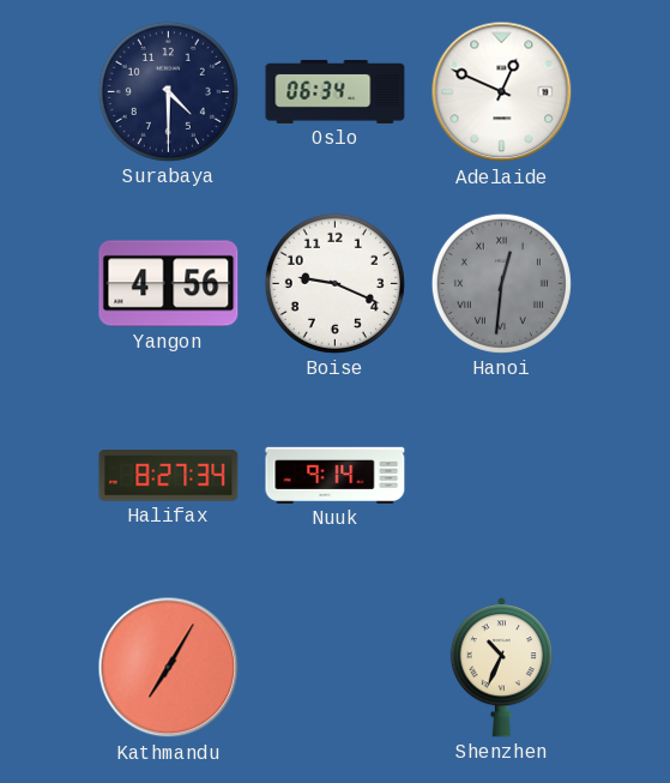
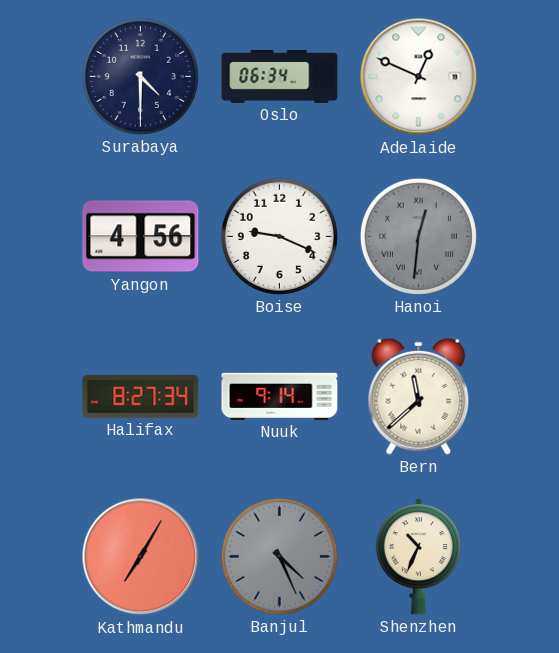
Bern: none -> 11:38 (419, 396)
Banjul: none -> 4:26 (279, 556)
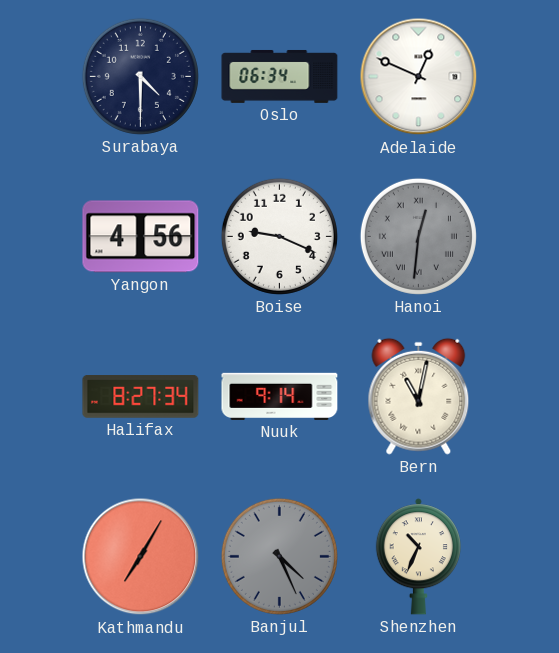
Bern: 11:38 -> 11:02 (419, 396)
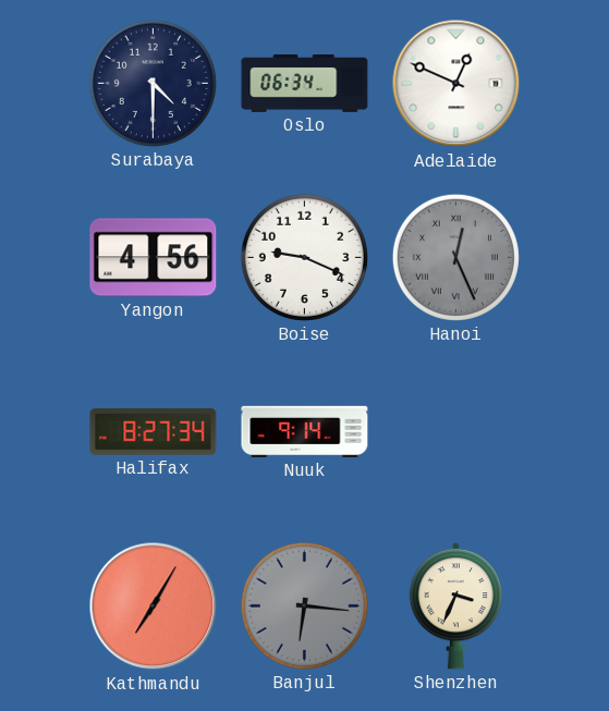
Hanoi: 12:31 -> 12:26 (455, 257)
Bern: 11:02 -> none (419, 396)
Banjul: 4:26 -> 6:16 (304, 605)
Shenzhen: 10:34 -> 3:34 (455, 606)
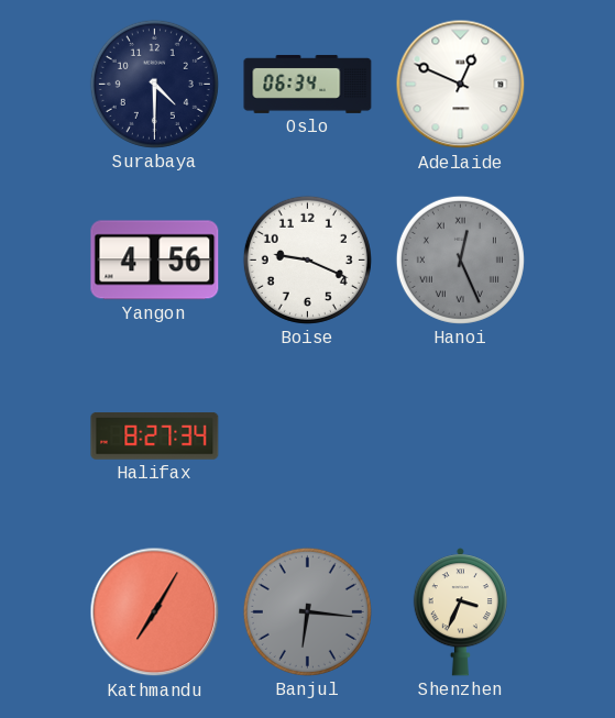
Nuuk: 9:14 -> none (305, 431)
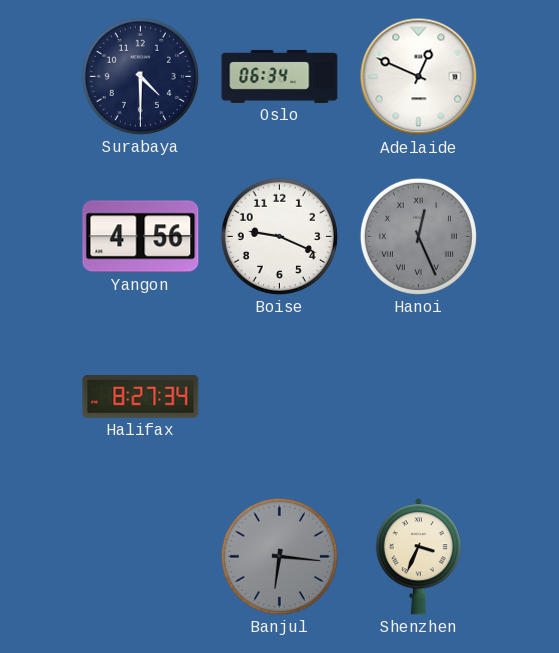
Kathmandu: 7:05 -> none (155, 612)
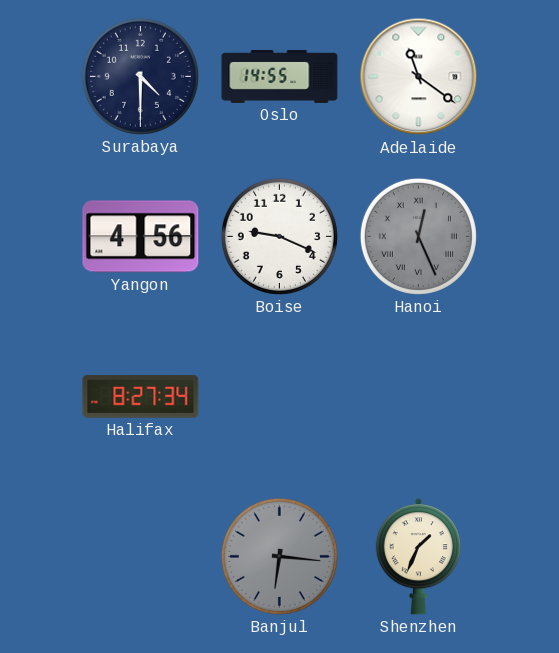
Oslo: 06:34 -> 14:55 (280, 76)
Adelaide: 12:49 -> 11:21 (419, 77)
Shenzhen: 3:34 -> 1:34 (418, 557)
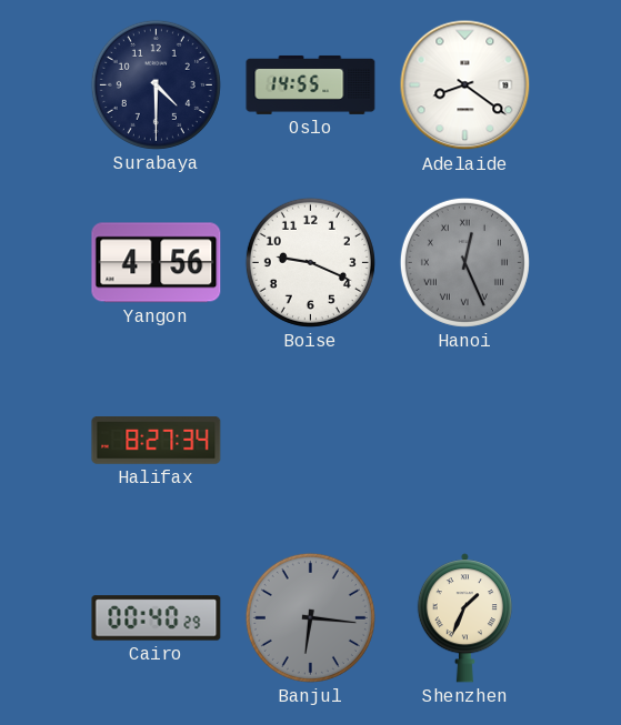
Adelaide: 11:21 -> 8:21 (465, 85)
Cairo: none -> 00:40 (157, 618)
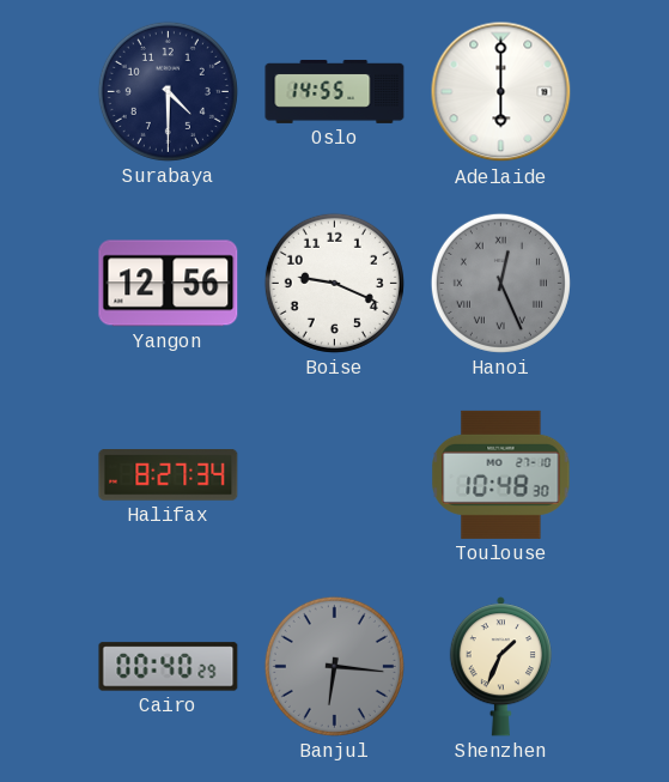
Adelaide: 8:21 -> 6:00 (501, 92)
Yangon: 4:56 -> 12:56 (169, 284)
Toulouse: none -> 10:48 (501, 474)
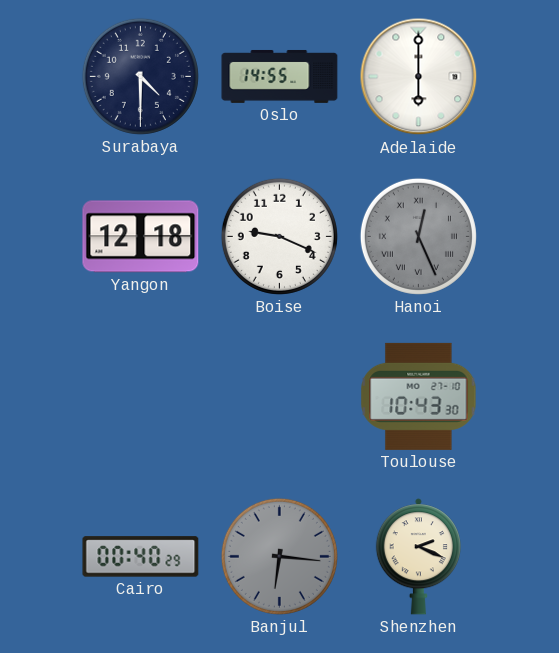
Yangon: 12:56 -> 12:18 (141, 237)
Halifax: 8:27 -> none (169, 475)
Toulouse: 10:48 -> 10:43 (419, 396)
Shenzhen: 1:34 -> 2:19 (418, 557)
